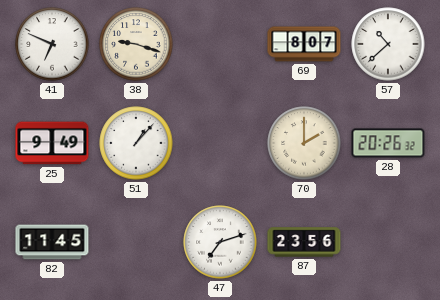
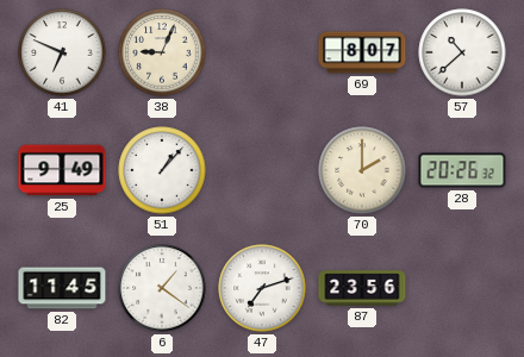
38: 9:18 -> 9:04 (162, 52)
6: none -> 1:21 (162, 288)
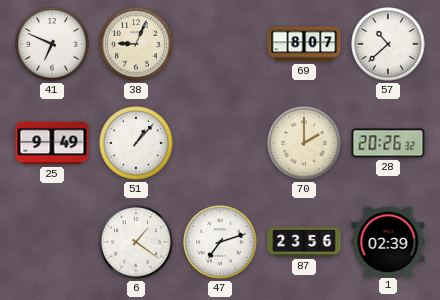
82: 11:45 -> none (62, 288)
1: none -> 02:39 (388, 241)
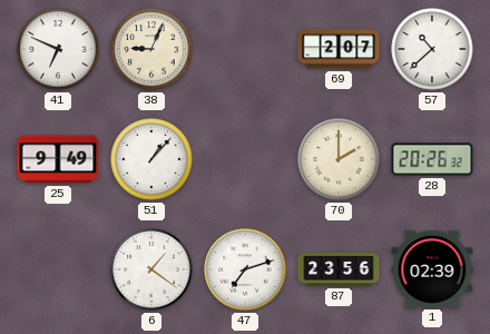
69: 8:07 -> 2:07 (339, 49)
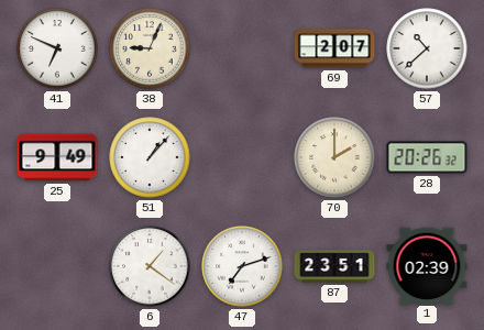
87: 23:56 -> 23:51 (334, 266)
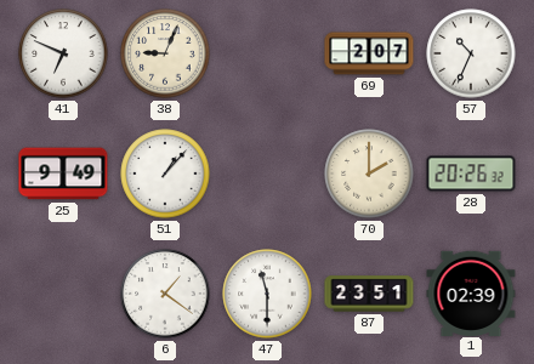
57: 10:38 -> 10:34 (471, 53)
47: 7:12 -> 11:30 (267, 294)
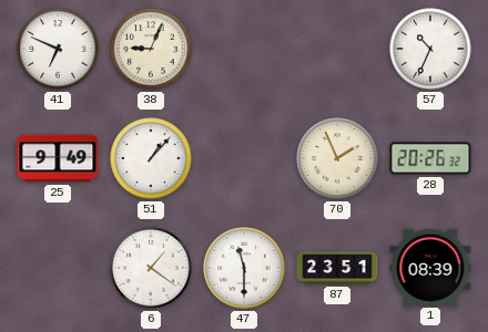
69: 2:07 -> none (369, 53)
70: 2:00 -> 1:56 (337, 158)
1: 02:39 -> 08:39 (430, 267)
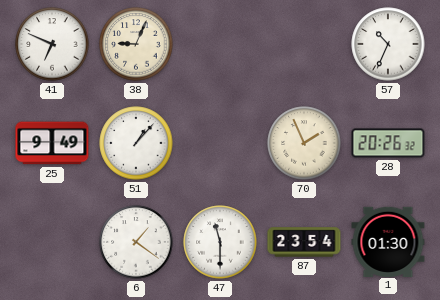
87: 23:51 -> 23:54 (304, 242)
1: 08:39 -> 01:30 (388, 241)
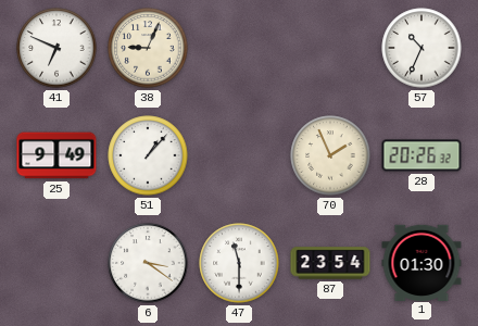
6: 1:21 -> 3:21 (148, 263)
